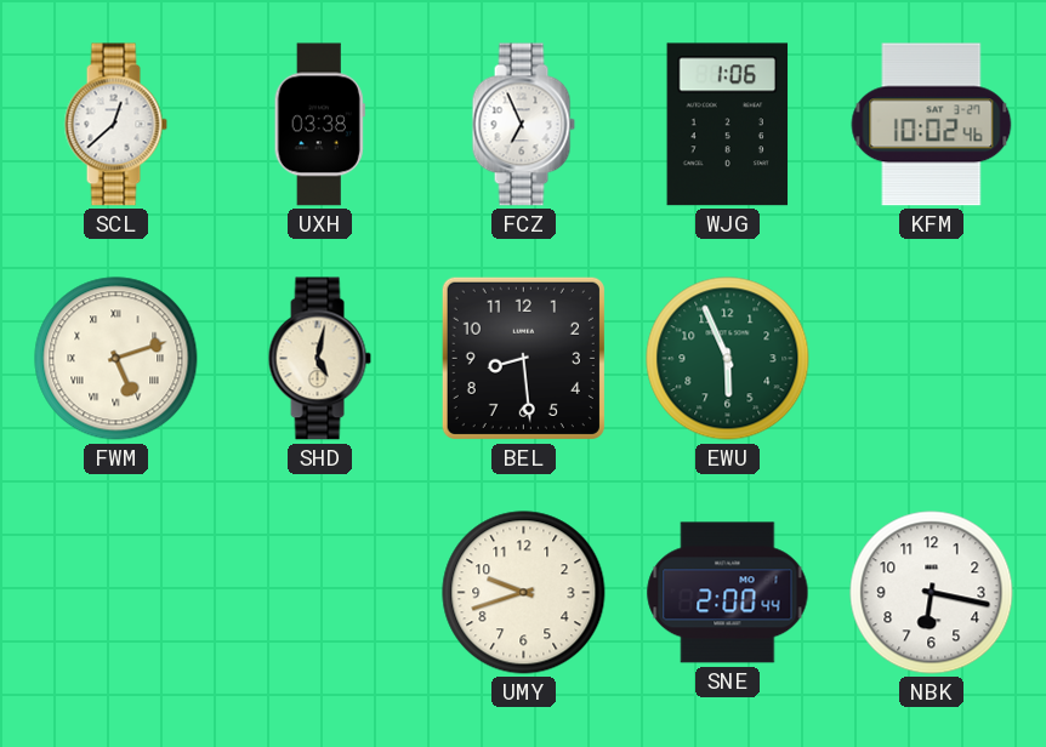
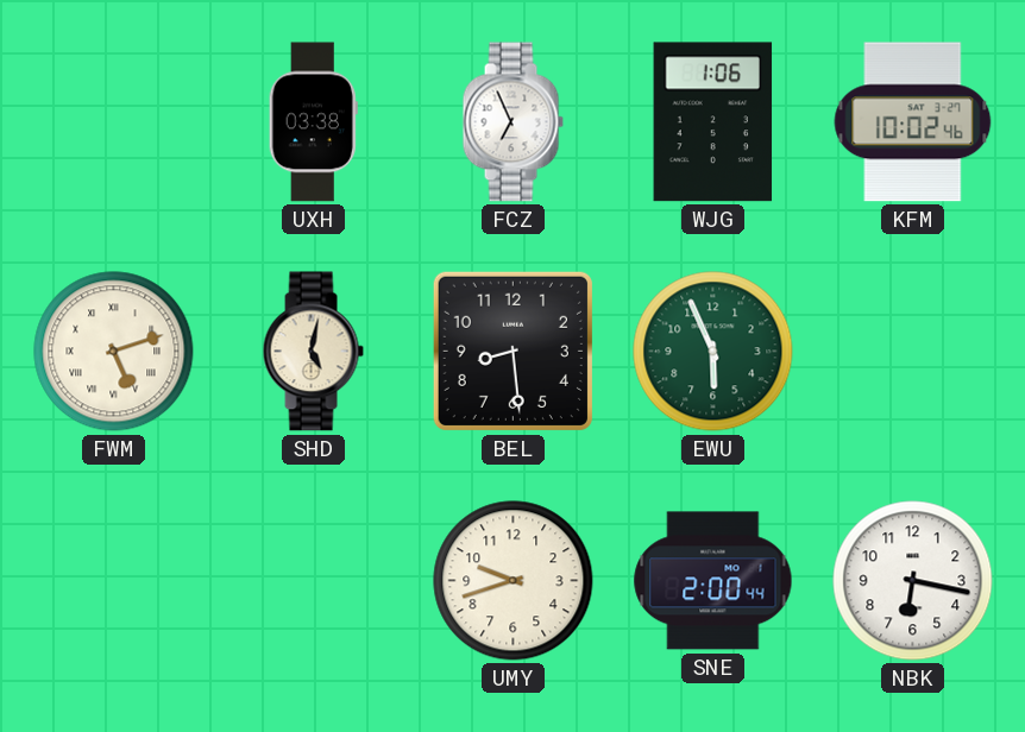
SCL: 12:38 -> none (115, 125)
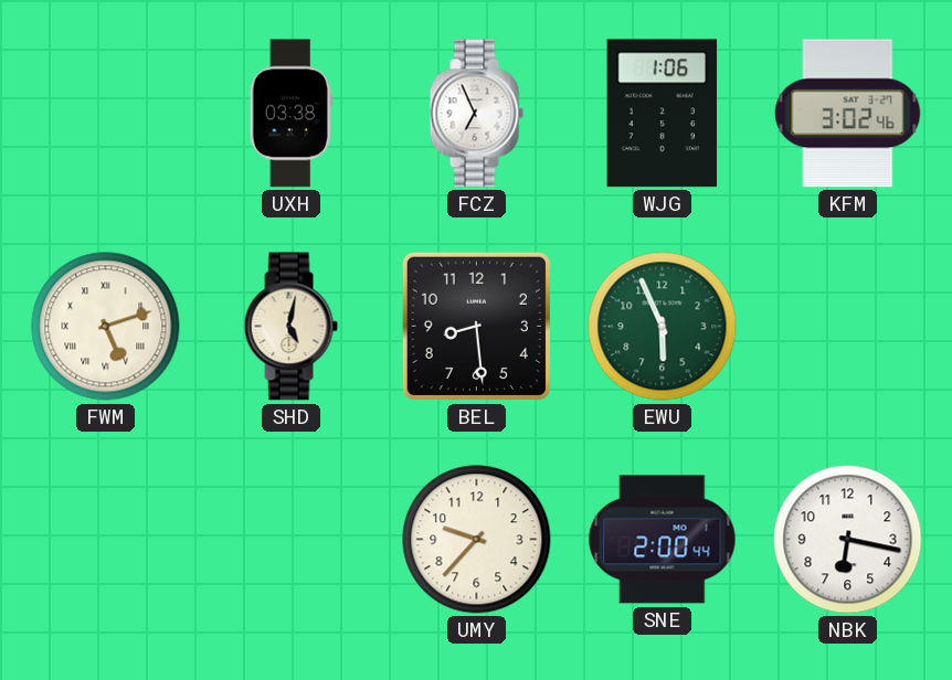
KFM: 10:02 -> 3:02 (848, 114)
UMY: 9:42 -> 9:37 (477, 540)
